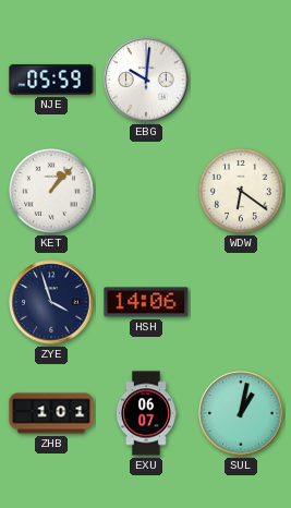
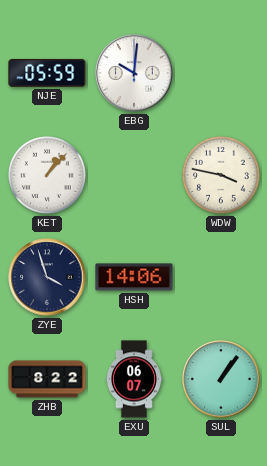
WDW: 6:21 -> 3:47 (222, 176)
ZHB: 1:01 -> 8:22 (47, 379)
SUL: 1:02 -> 1:06 (221, 379)
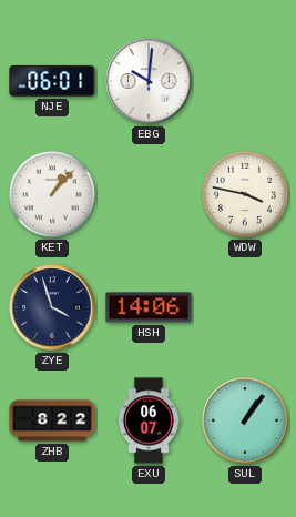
NJE: 05:59 -> 06:01 (52, 81)
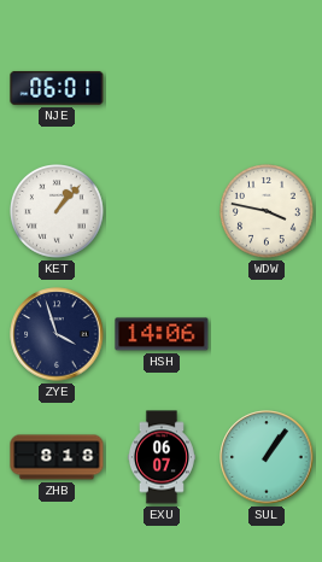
EBG: 10:01 -> none (149, 81)
ZHB: 8:22 -> 8:18 (57, 457)
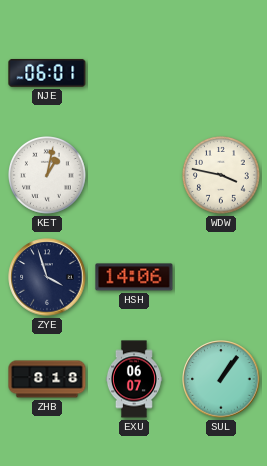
KET: 1:07 -> 1:02 (48, 176)
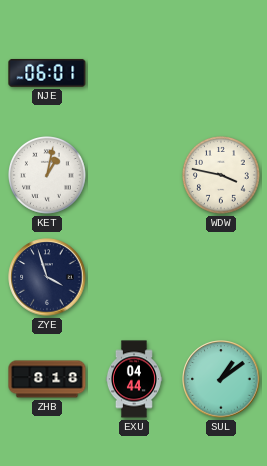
HSH: 14:06 -> none (134, 277)
EXU: 06:07 -> 04:44 (134, 379)
SUL: 1:06 -> 1:09 (221, 379)
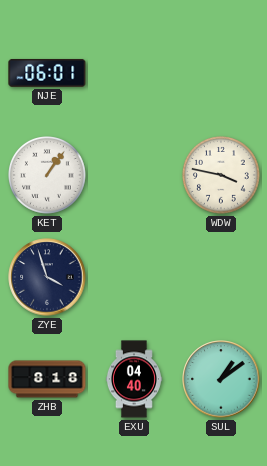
KET: 1:02 -> 1:06 (48, 176)
EXU: 04:44 -> 04:40 (134, 379)
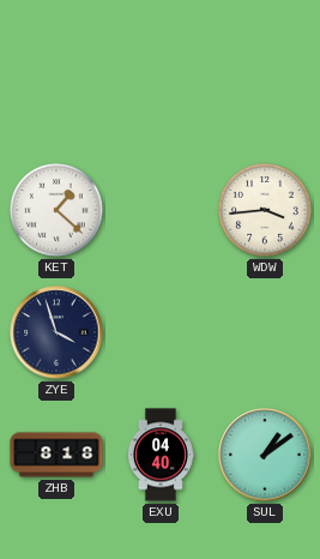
NJE: 06:01 -> none (47, 73)
KET: 1:06 -> 1:22 (58, 211)
WDW: 3:47 -> 3:44 (266, 211)
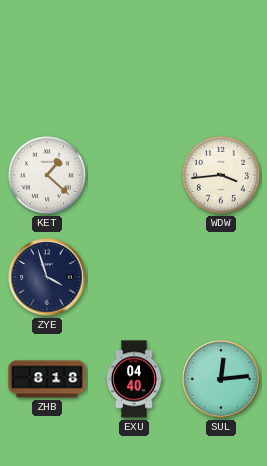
SUL: 1:09 -> 12:14 (221, 379)
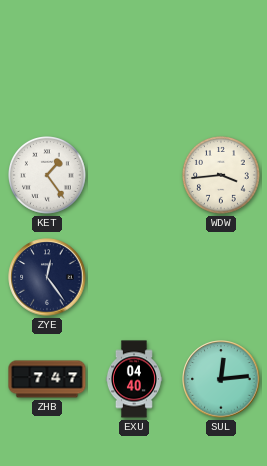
KET: 1:22 -> 1:24 (48, 176)
ZYE: 3:57 -> 12:24 (47, 277)
ZHB: 8:18 -> 7:47 (47, 379)
